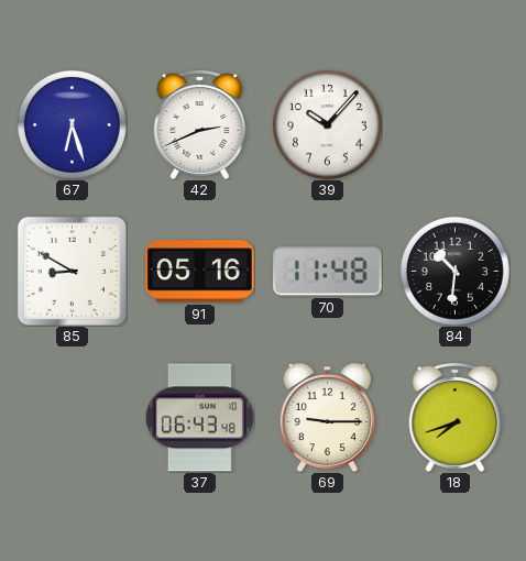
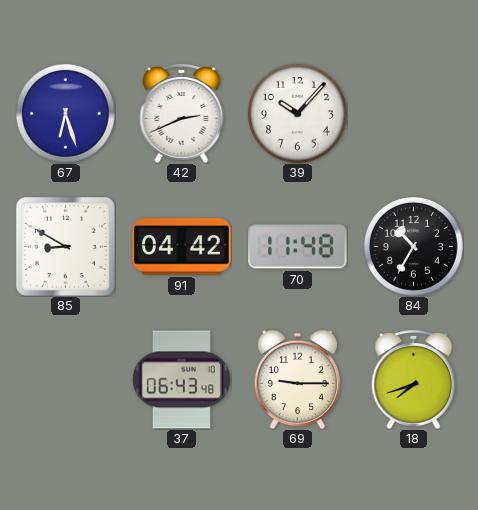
91: 05:16 -> 04:42 (182, 247)
84: 10:31 -> 10:35 (413, 246)
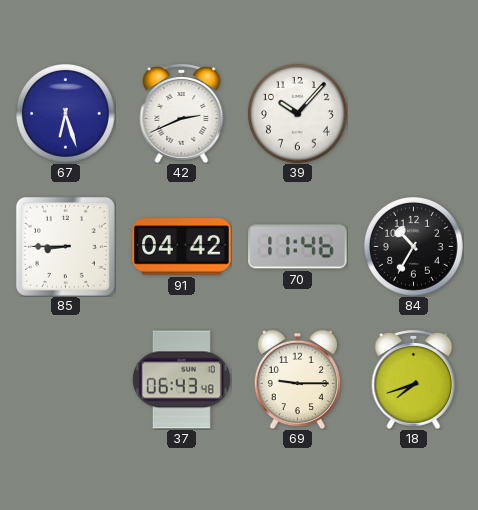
85: 8:50 -> 8:45 (65, 246)
70: 11:48 -> 11:46 (298, 247)
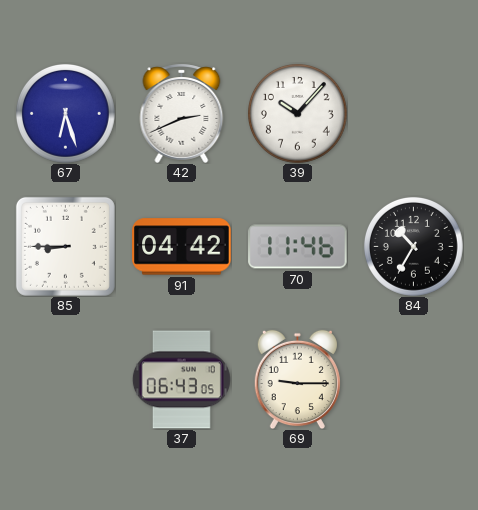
37: 06:43:48 -> 06:43:05 (181, 380)
18: 7:42 -> none (414, 379)
